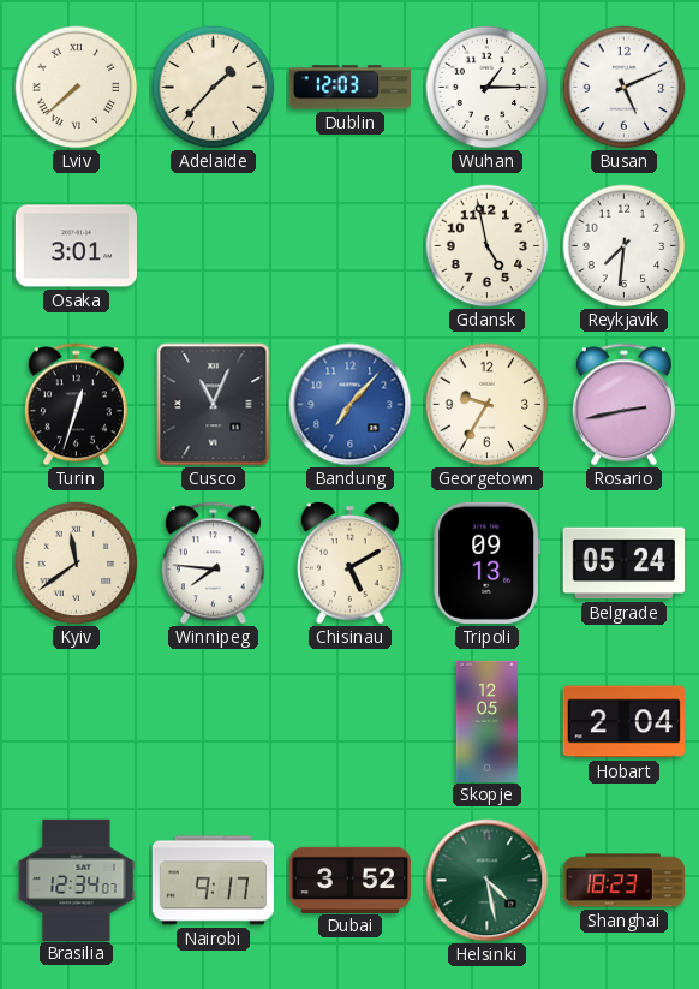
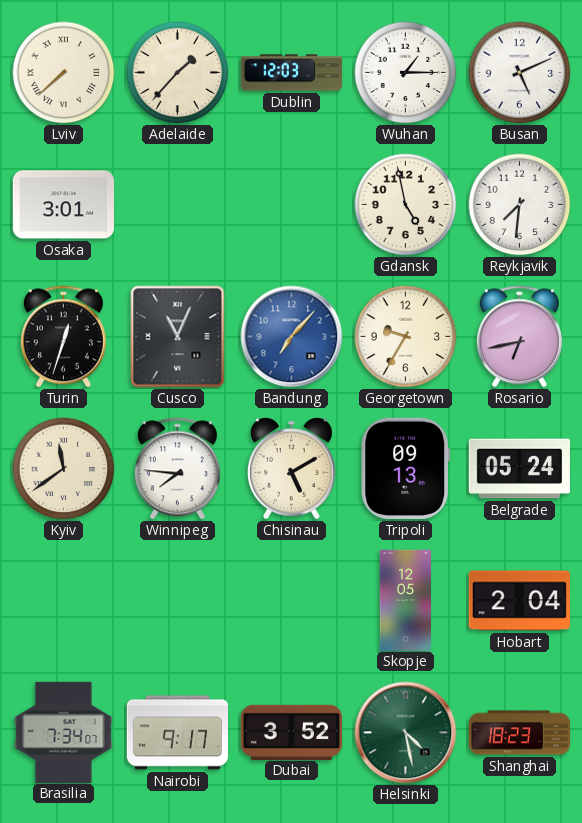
Rosario: 2:43 -> 6:43 (519, 337)
Brasilia: 12:34 -> 7:34 (64, 732)
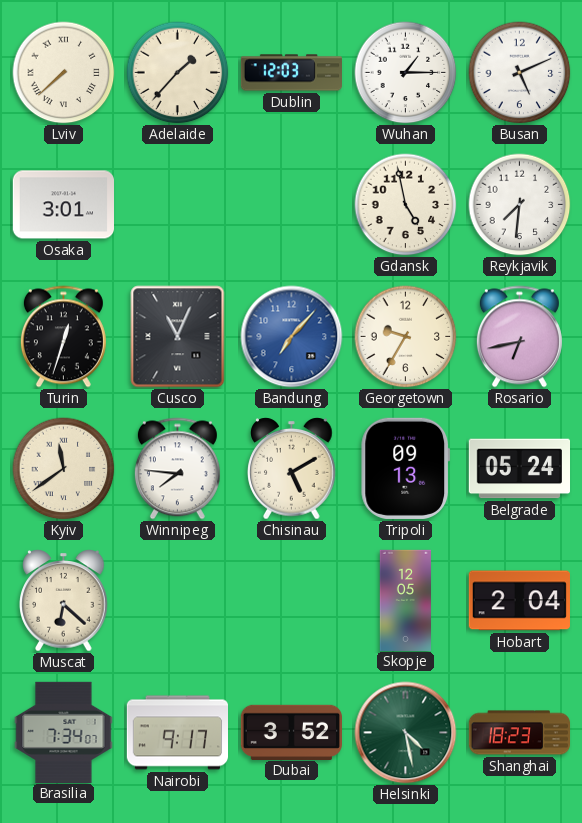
Muscat: none -> 6:22 (64, 601)
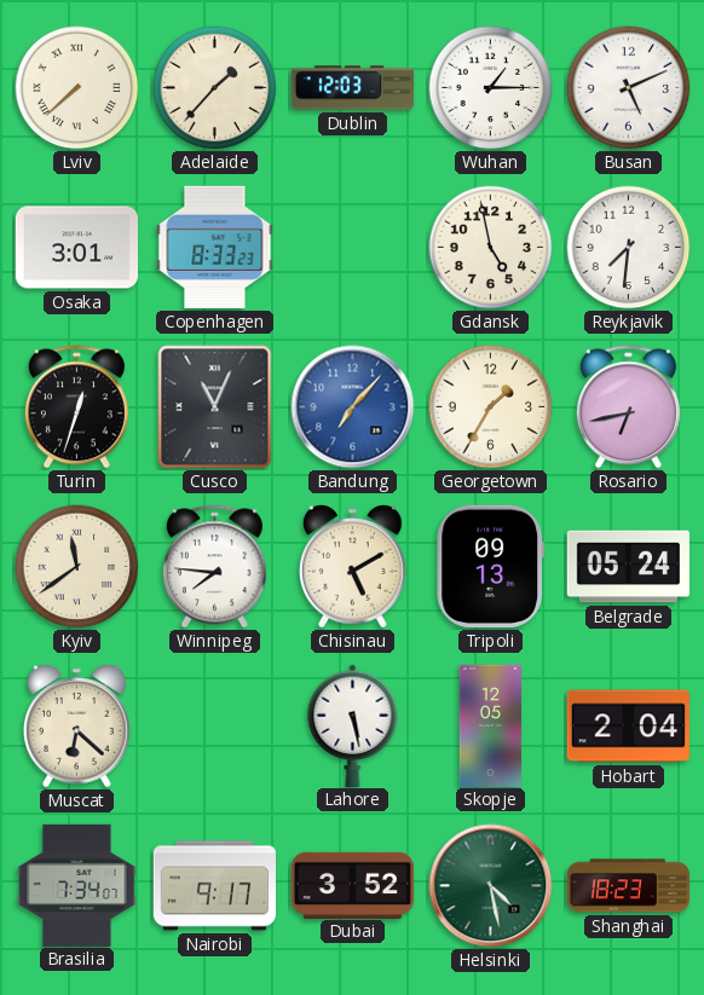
Copenhagen: none -> 8:33 (215, 247)
Georgetown: 9:35 -> 1:35 (491, 407)
Lahore: none -> 5:28 (353, 725)
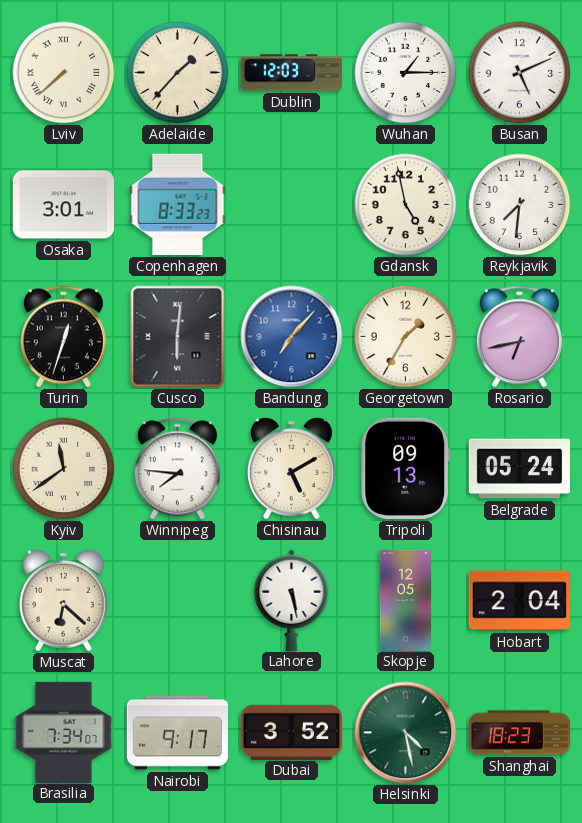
Cusco: 11:04 -> 6:01 (178, 337)
